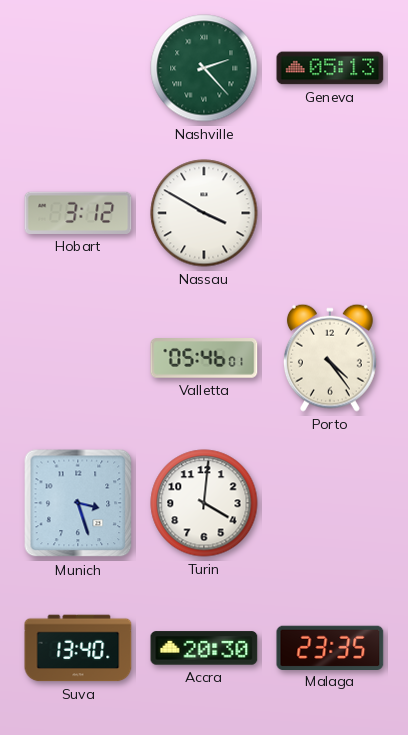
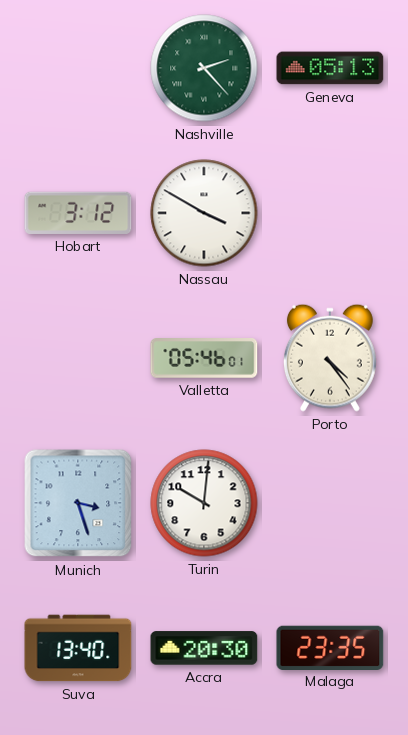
Turin: 4:01 -> 10:01 (204, 503)
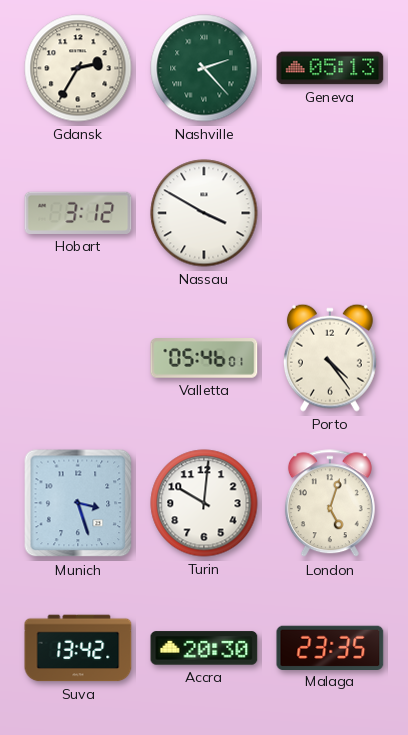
Gdansk: none -> 2:35 (78, 68)
London: none -> 5:03 (330, 504)
Suva: 13:40 -> 13:42 (78, 648)
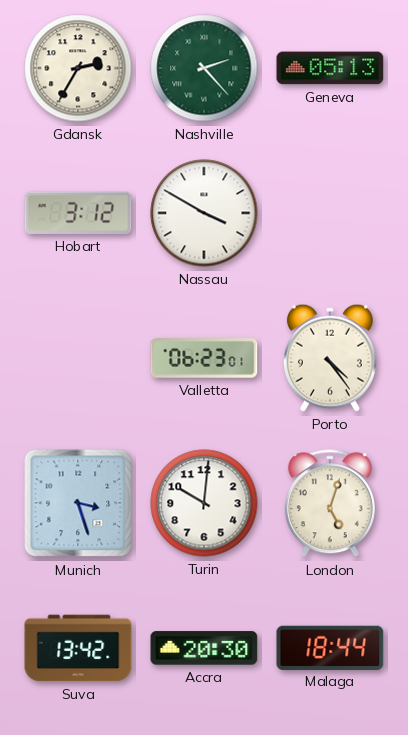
Valletta: 05:46 -> 06:23 (204, 359)
Malaga: 23:35 -> 18:44 (330, 647)
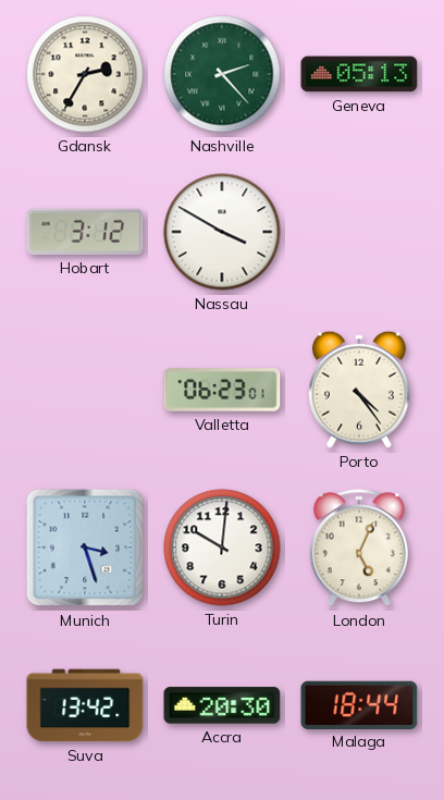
London: 5:03 -> 5:04 (359, 549)
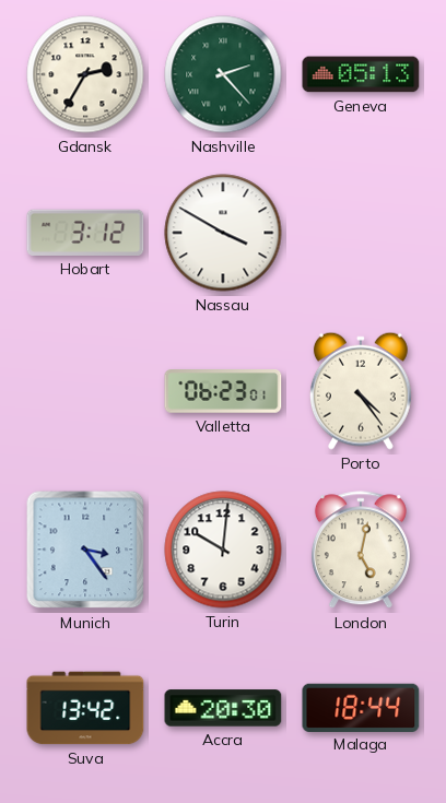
Munich: 3:27 -> 3:24 (85, 550)
London: 5:04 -> 5:02 (361, 551)
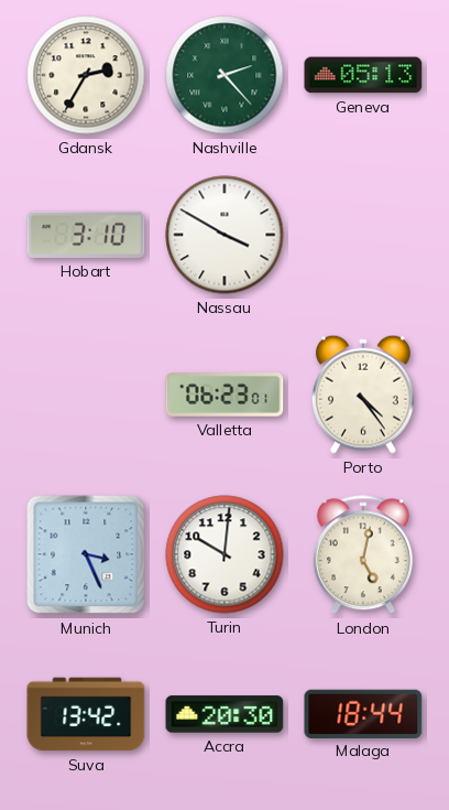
Hobart: 3:12 -> 3:10 (86, 235)
Munich: 3:24 -> 3:26 (86, 554)
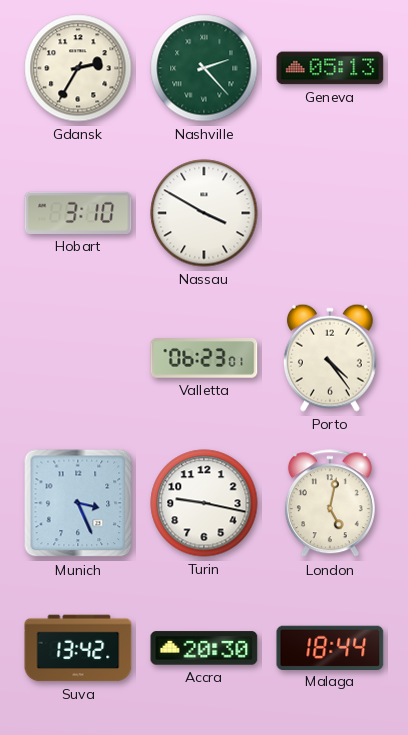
Turin: 10:01 -> 9:17 (204, 503)
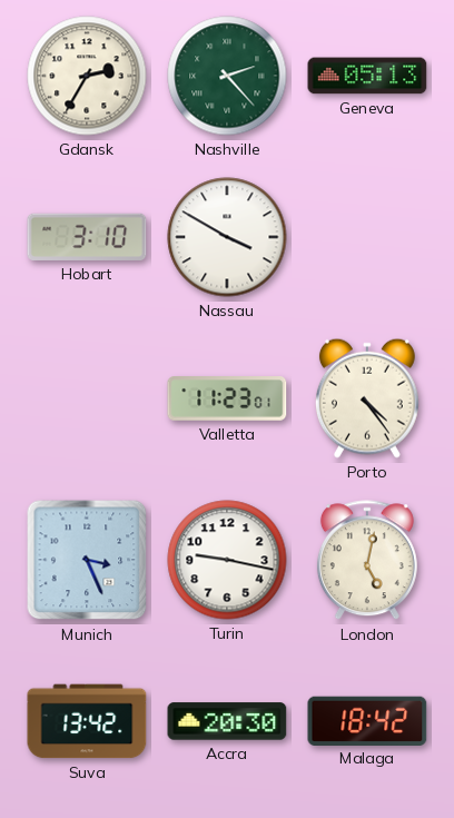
Valletta: 06:23 -> 11:23 (227, 400)
Malaga: 18:44 -> 18:42 (367, 720)
